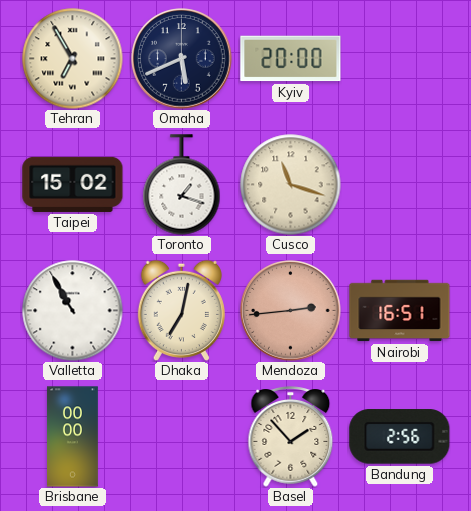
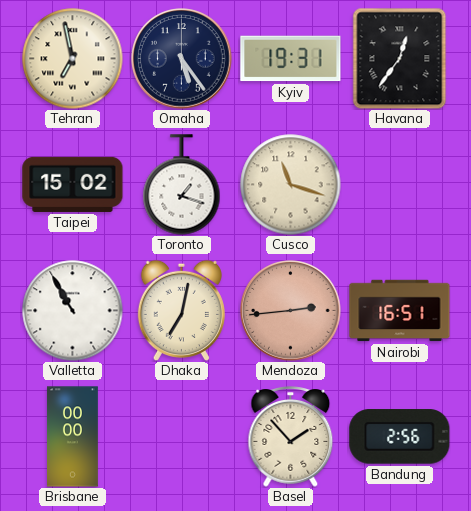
Tehran: 6:55 -> 6:58 (73, 59)
Omaha: 5:41 -> 5:24 (182, 59)
Kyiv: 20:00 -> 19:31 (291, 59)
Havana: none -> 12:36 (400, 58)
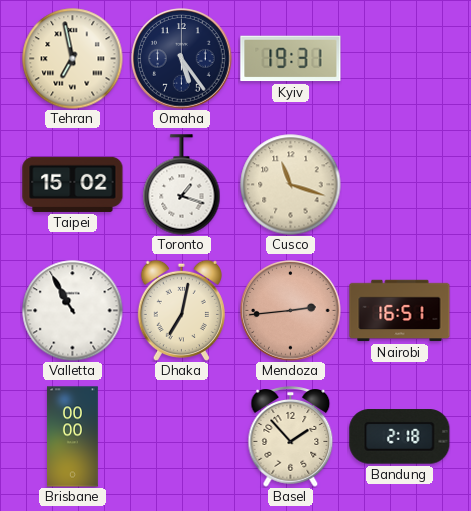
Havana: 12:36 -> none (400, 58)
Bandung: 2:56 -> 2:18 (400, 437)
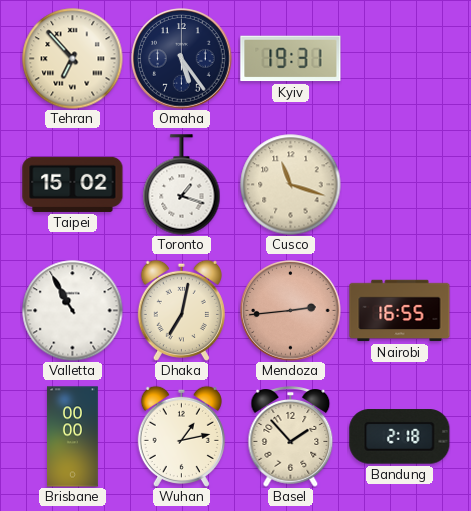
Tehran: 6:58 -> 6:53 (73, 59)
Nairobi: 16:51 -> 16:55 (400, 311)
Wuhan: none -> 1:13 (181, 436)
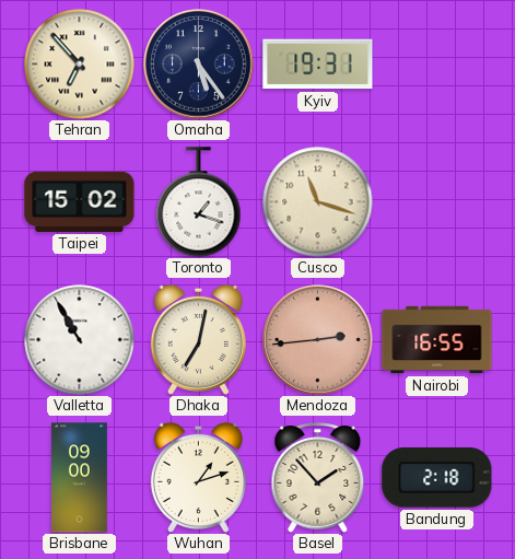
Brisbane: 00:00 -> 09:00 (80, 478)
Wuhan: 1:13 -> 1:12 (198, 477)
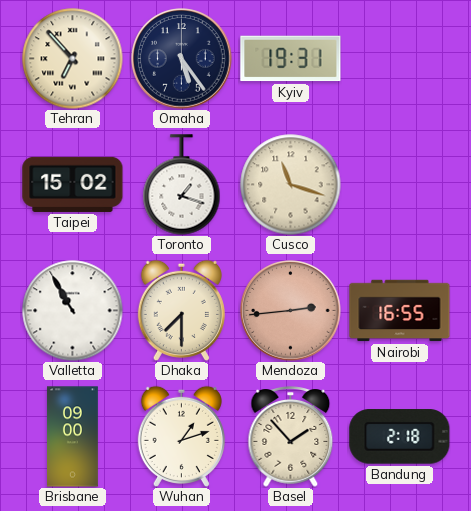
Dhaka: 7:02 -> 7:30 (181, 310)
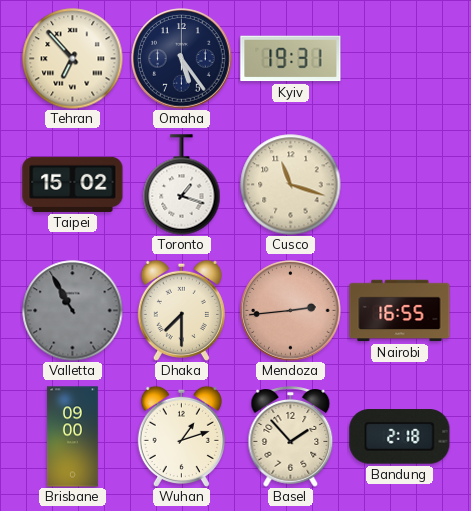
Valletta dial: white -> grey (73, 311)
